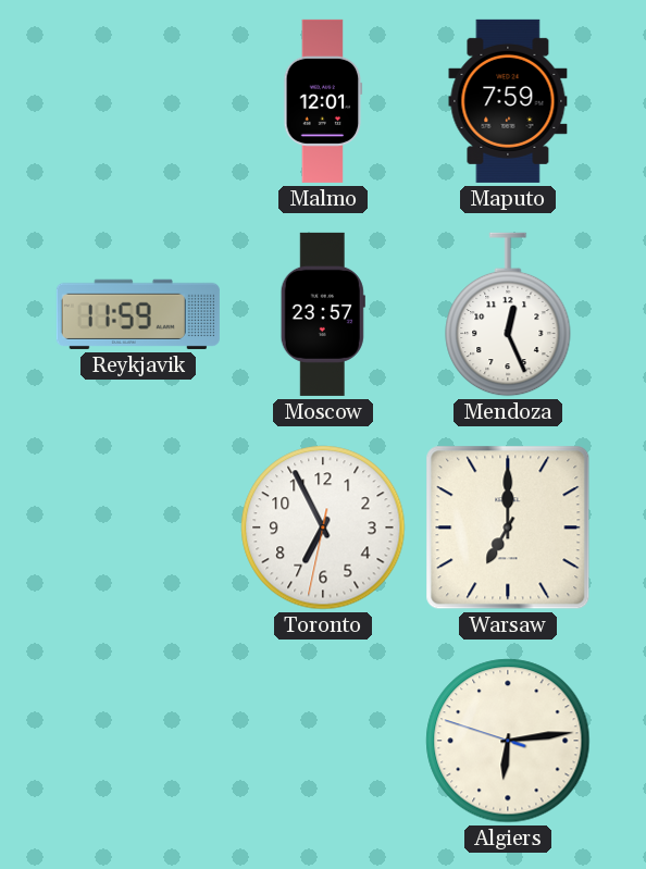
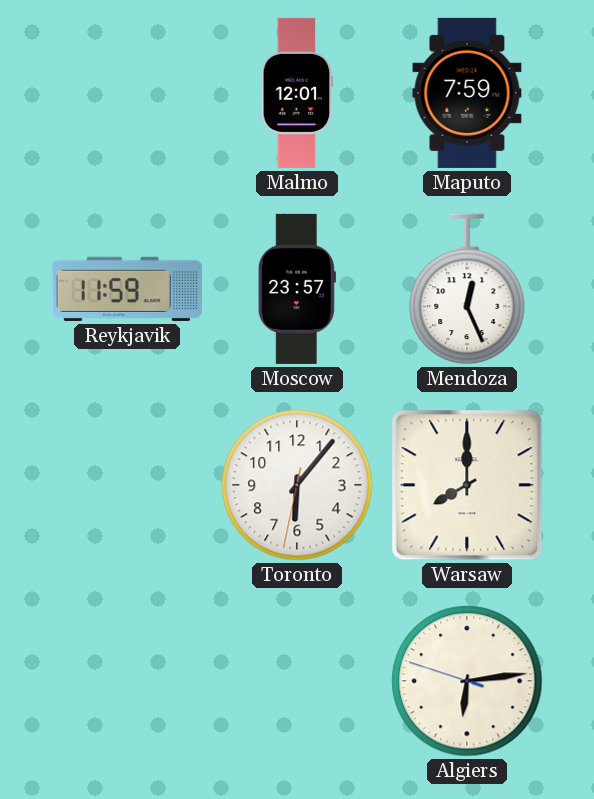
Toronto: 6:55 -> 6:06 (297, 485)
Warsaw: 7:00 -> 8:00 (467, 485)
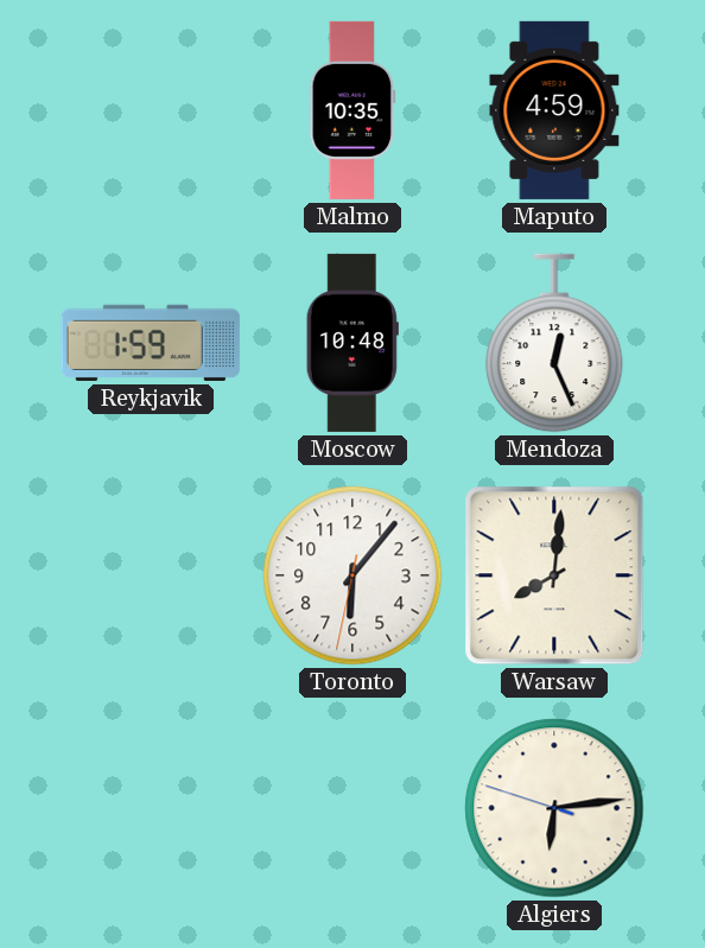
Malmo: 12:01 -> 10:35 (352, 110)
Maputo: 7:59 -> 4:59 (554, 110)
Reykjavik: 11:59 -> 1:59 (151, 343)
Moscow: 23:57 -> 10:48 (352, 343)
Warsaw: 8:00 -> 8:01 (554, 575)
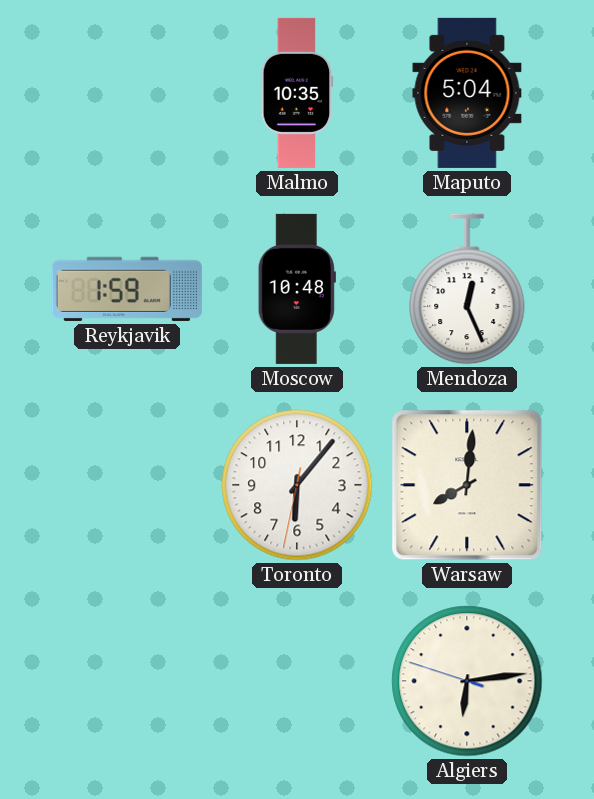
Maputo: 4:59 -> 5:04 (467, 93)
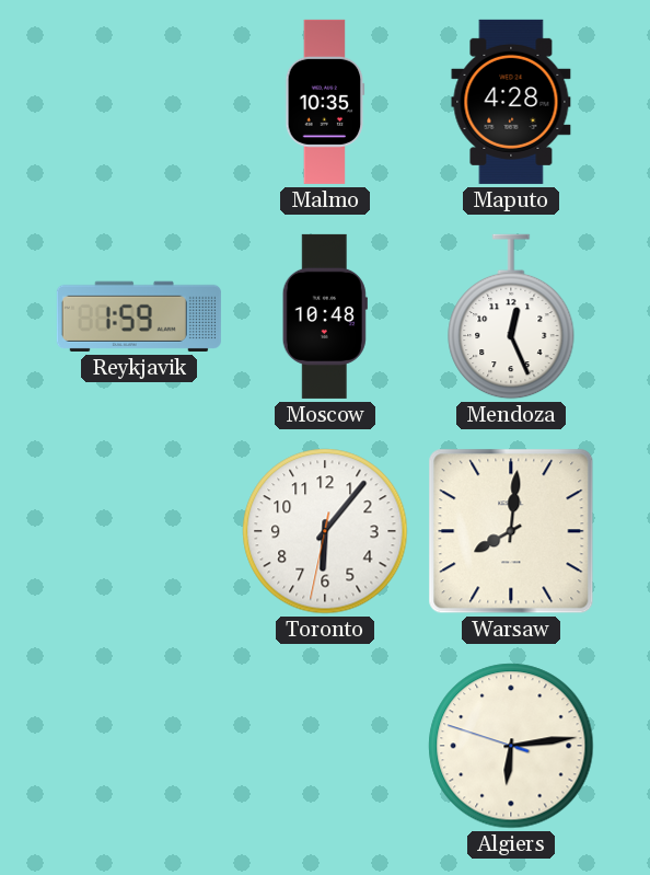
Maputo: 5:04 -> 4:28 (511, 102)
